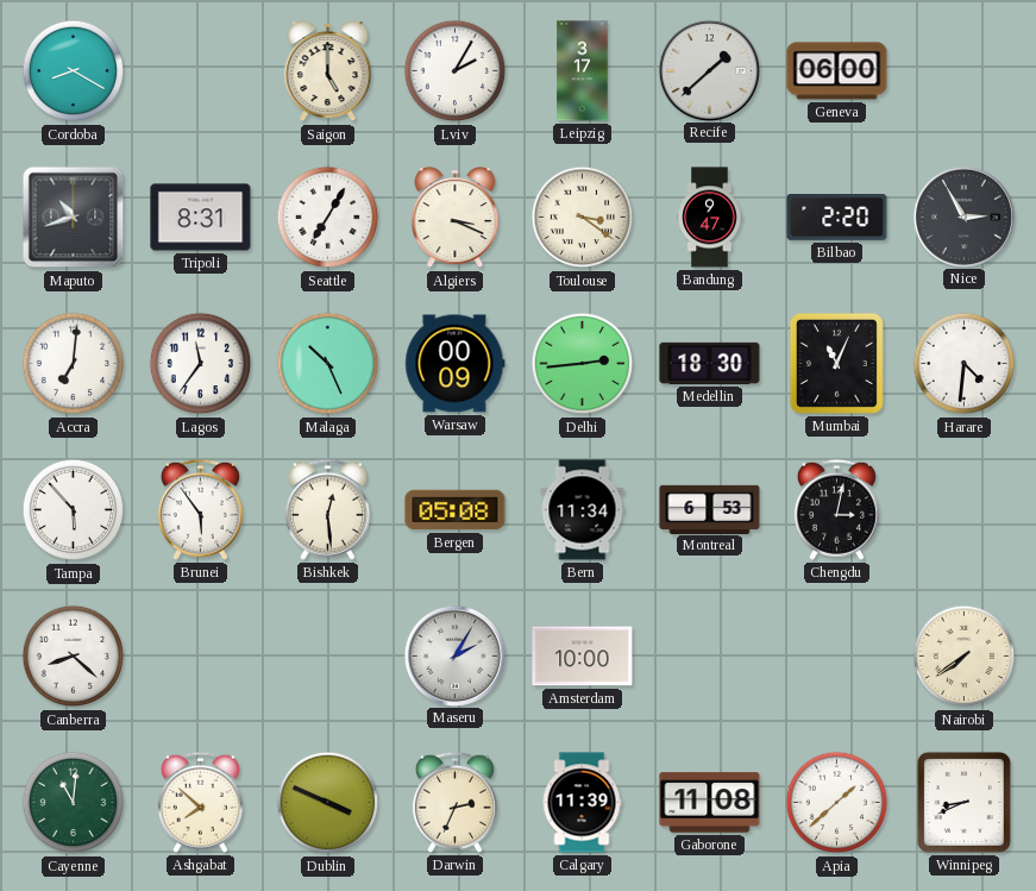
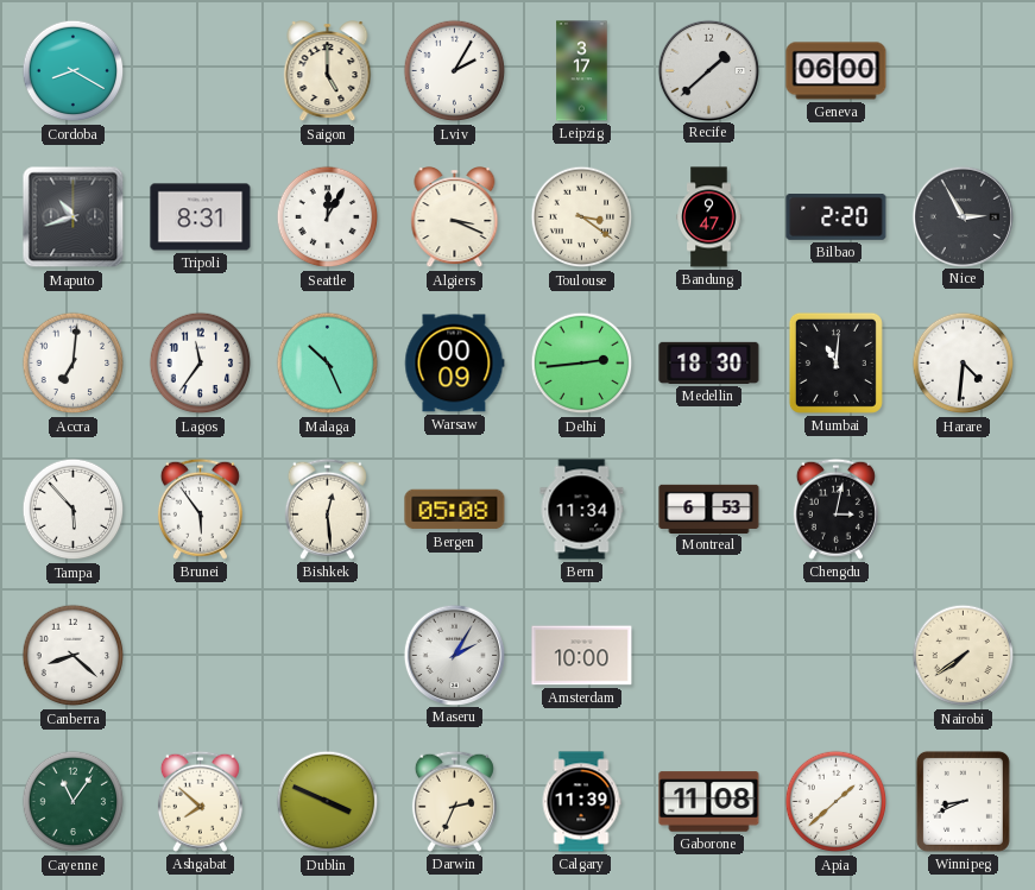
Seattle: 7:05 -> 12:05 (328, 217)
Mumbai: 11:04 -> 11:01 (835, 362)
Cayenne: 11:01 -> 11:06 (74, 802)
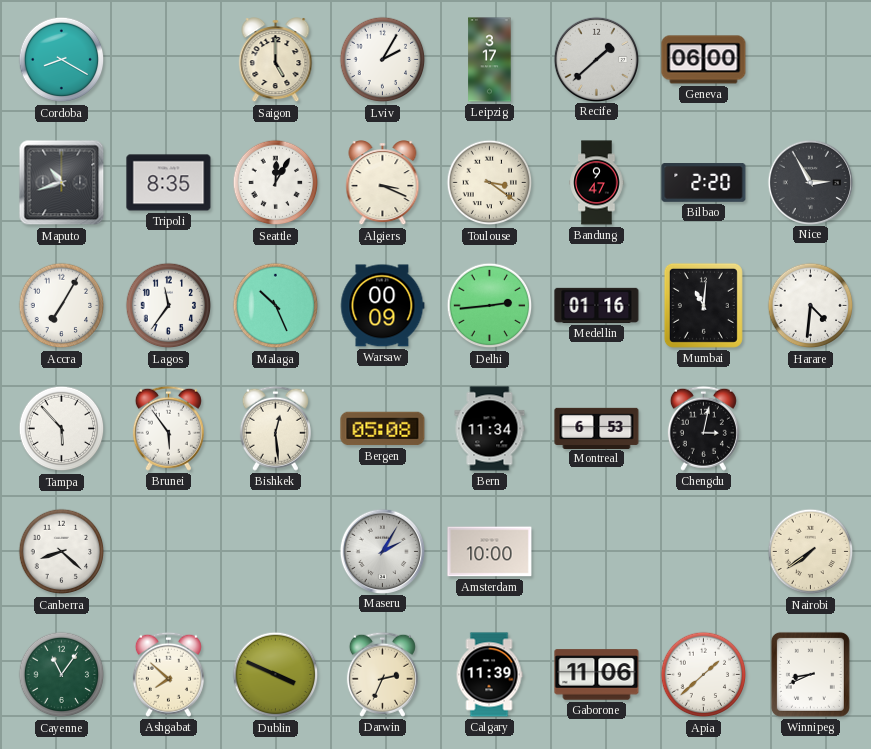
Tripoli: 8:31 -> 8:35 (169, 183)
Accra: 7:01 -> 7:05 (62, 306)
Medellin: 18:30 -> 01:16 (597, 305)
Gaborone: 11:08 -> 11:06 (597, 675)
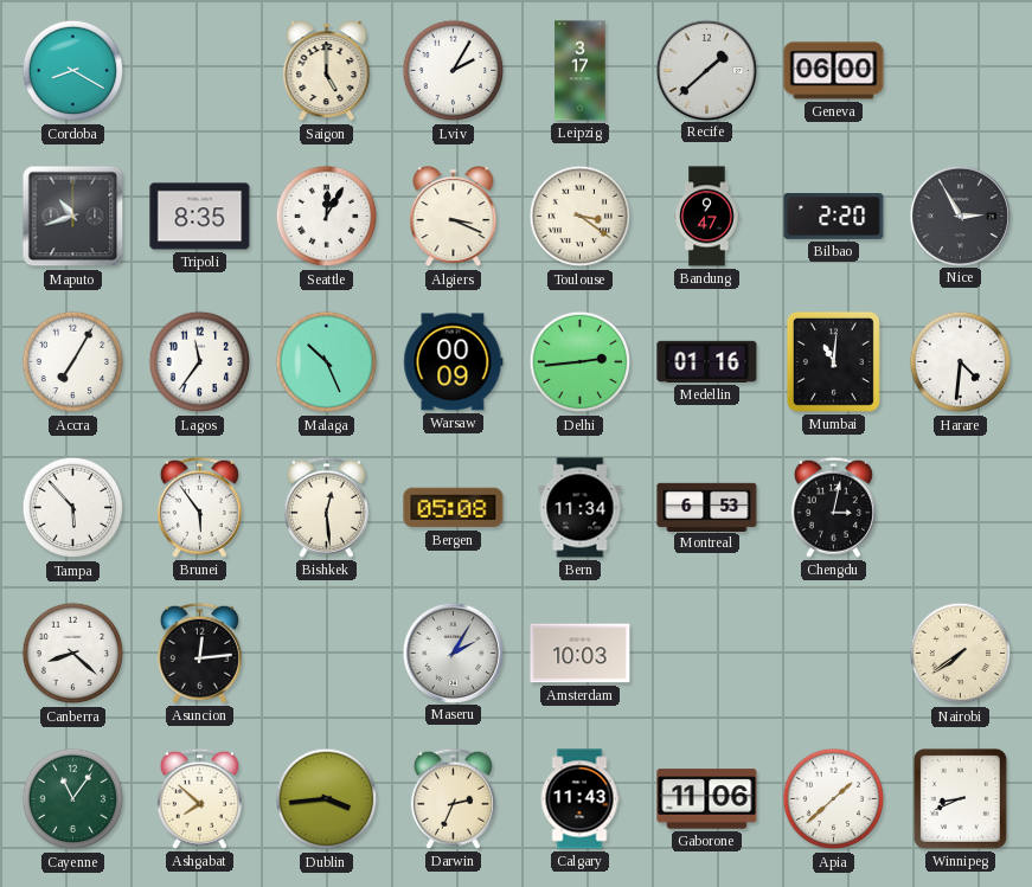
Asuncion: none -> 12:14 (199, 653)
Amsterdam: 10:00 -> 10:03 (581, 654)
Dublin: 3:49 -> 3:44 (327, 799)
Calgary: 11:39 -> 11:43 (579, 799)
